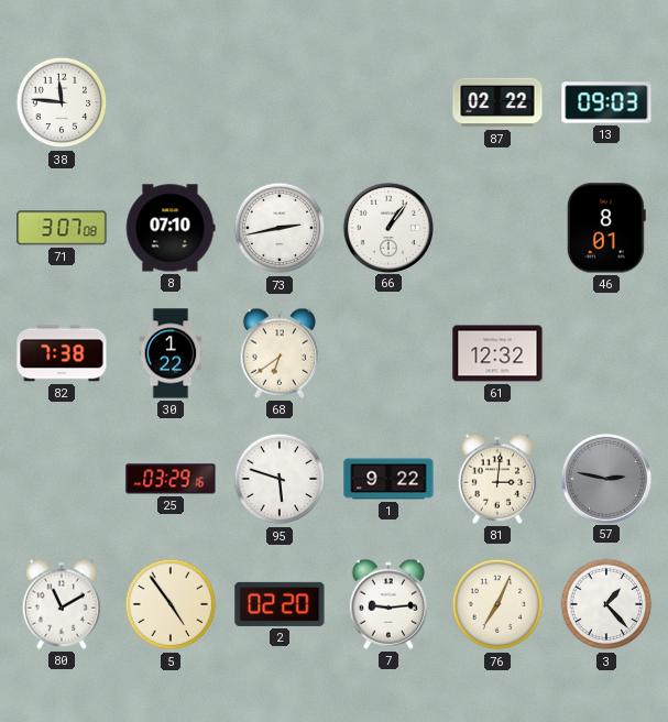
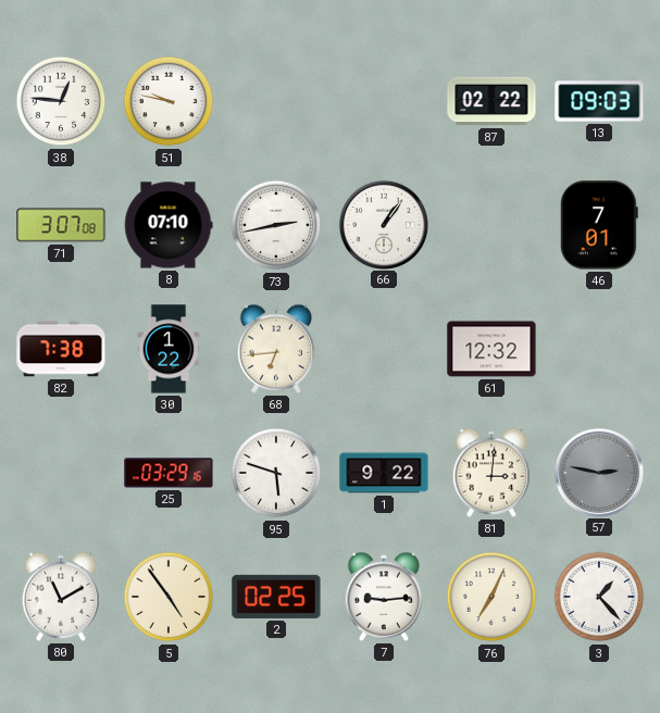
38: 11:46 -> 12:46 (61, 101)
51: none -> 9:47 (169, 101)
46: 8:01 -> 7:01 (599, 225)
68: 6:39 -> 6:44 (276, 349)
2: 02:20 -> 02:25 (276, 597)
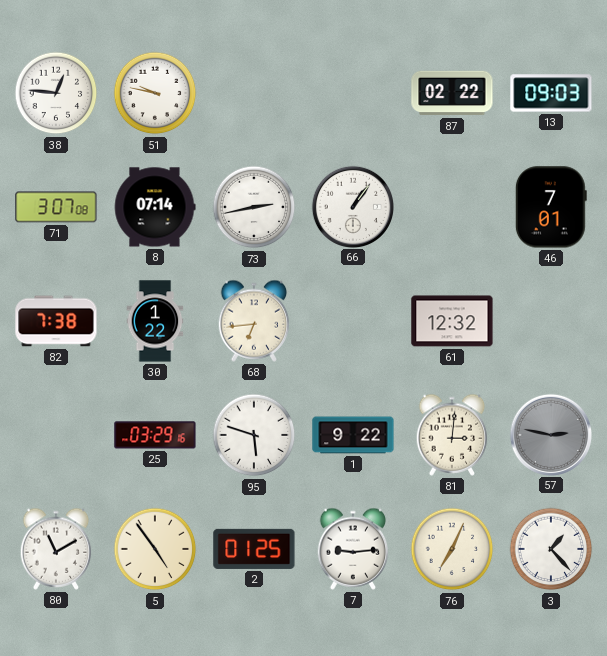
8: 07:10 -> 07:14 (155, 207)
2: 02:25 -> 01:25 (254, 549)
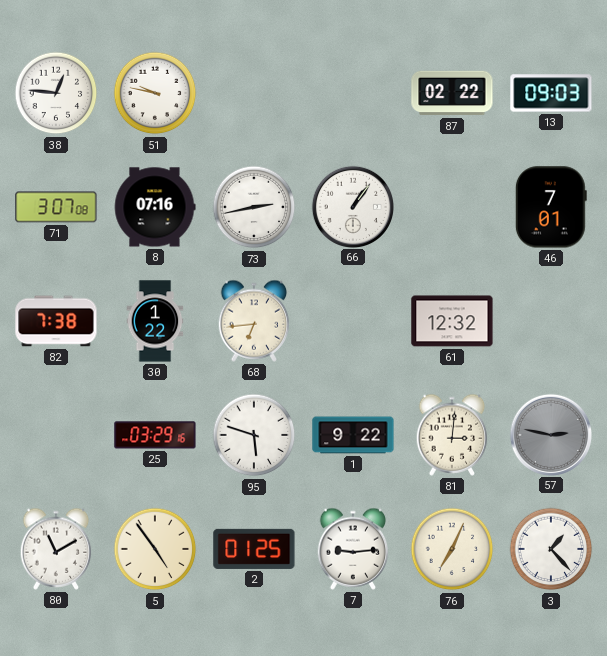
8: 07:14 -> 07:16 (155, 207)
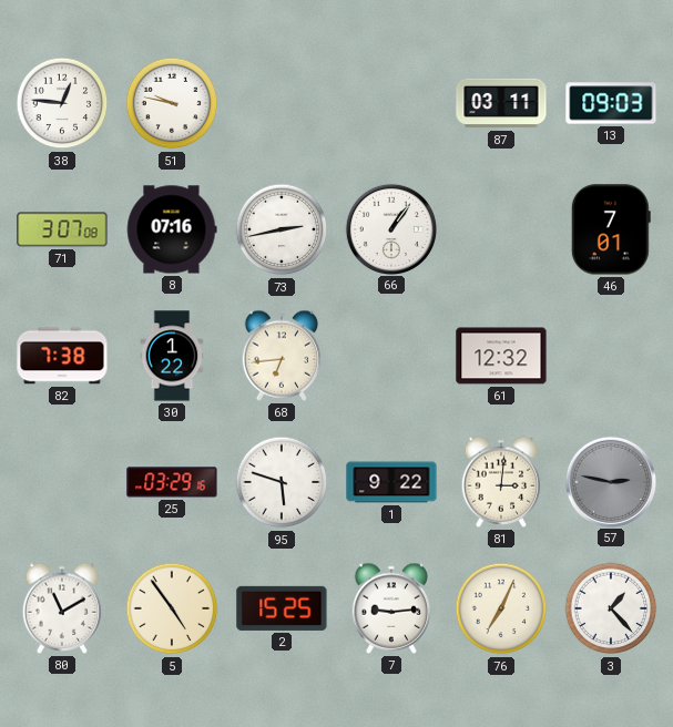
87: 02:22 -> 03:11 (501, 103)
2: 01:25 -> 15:25 (282, 608)
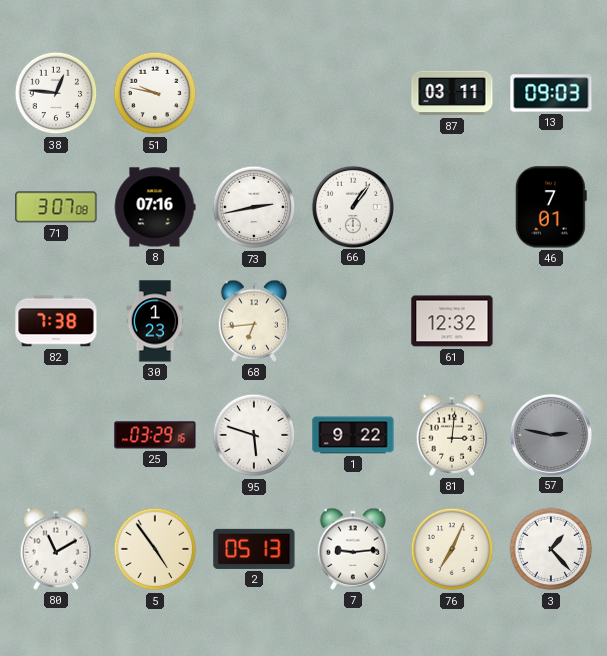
30: 1:22 -> 1:23 (155, 321)
2: 15:25 -> 05:13 (254, 549)
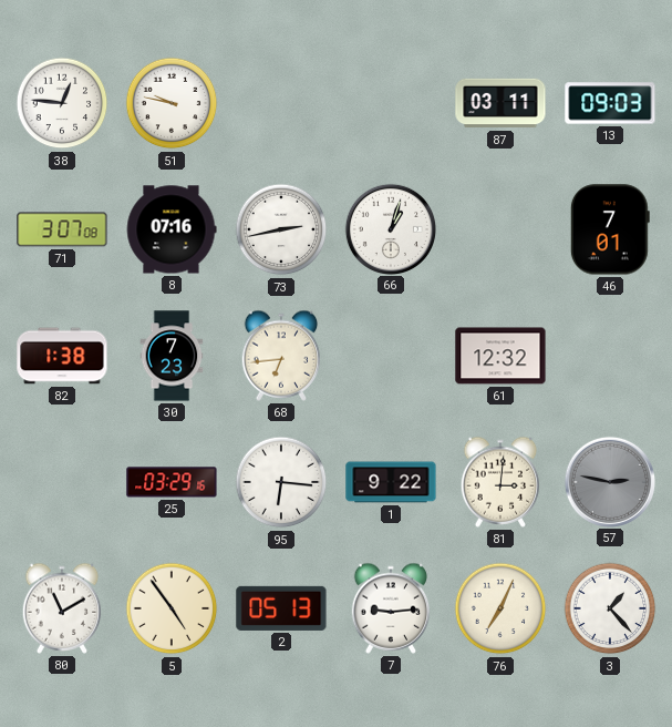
66: 1:06 -> 1:03 (390, 228)
82: 7:38 -> 1:38 (62, 356)
30: 1:23 -> 7:23 (172, 356)
95: 5:48 -> 6:16 (281, 482)
